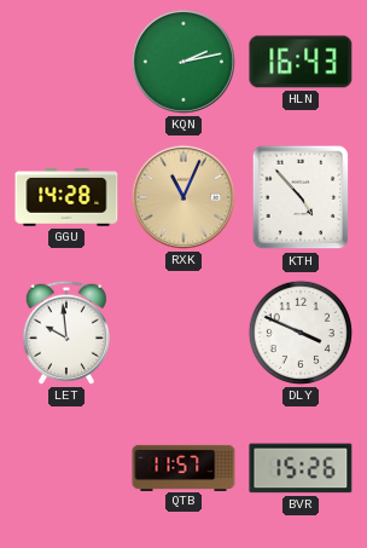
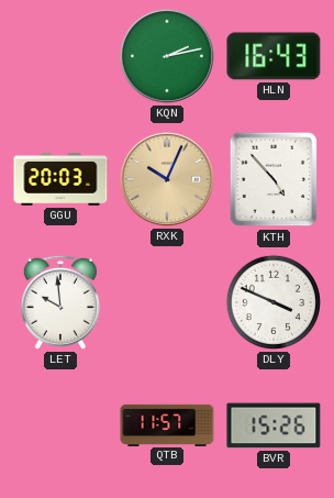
GGU: 14:28 -> 20:03 (60, 179)
RXK: 11:04 -> 10:04 (167, 179)
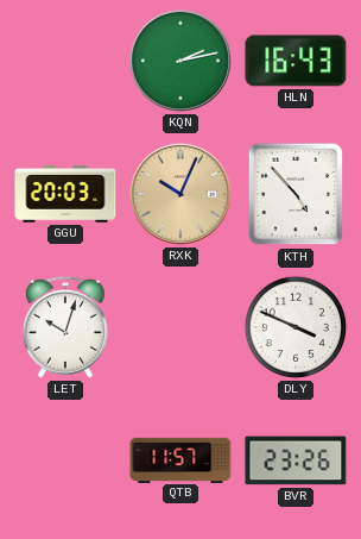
LET: 9:59 -> 10:03 (65, 327)
BVR: 15:26 -> 23:26 (296, 460)
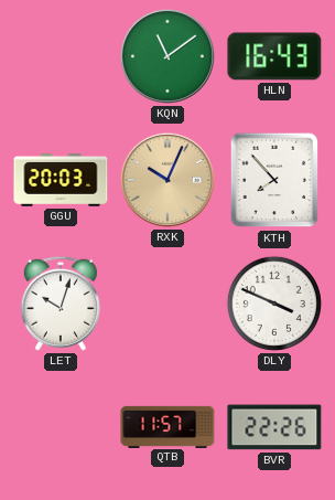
KQN: 2:13 -> 11:09 (167, 56)
KTH: 4:53 -> 7:53 (274, 180)
BVR: 23:26 -> 22:26 (274, 427)
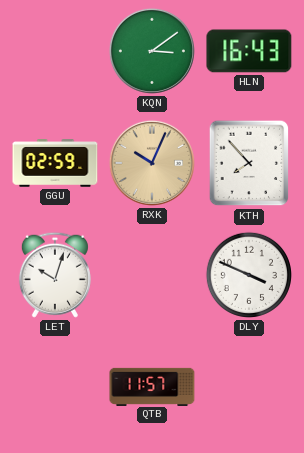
KQN: 11:09 -> 3:09 (152, 51)
GGU: 20:03 -> 02:59 (55, 163)
BVR: 22:26 -> none (274, 427)
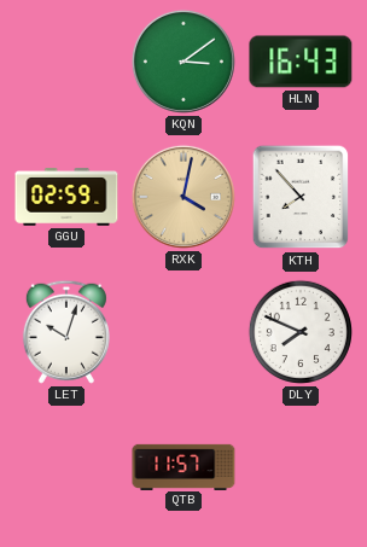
RXK: 10:04 -> 4:02 (183, 197)
DLY: 3:49 -> 7:49 (301, 332)
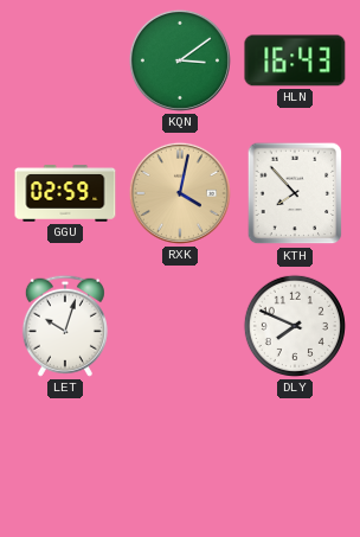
QTB: 11:57 -> none (183, 466)
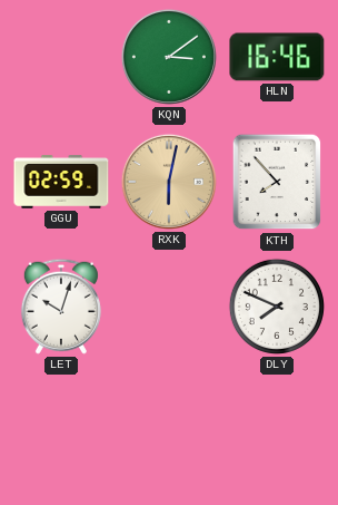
HLN: 16:43 -> 16:46 (277, 57)
RXK: 4:02 -> 6:02 (169, 182)
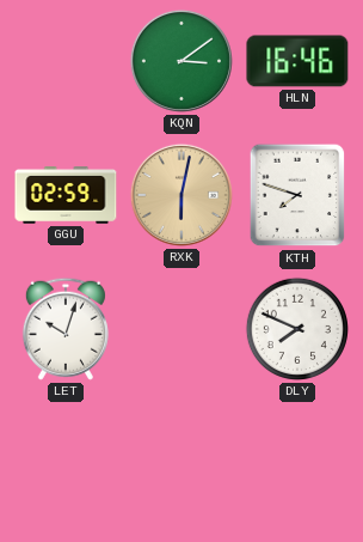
KTH: 7:53 -> 7:48 (297, 195)
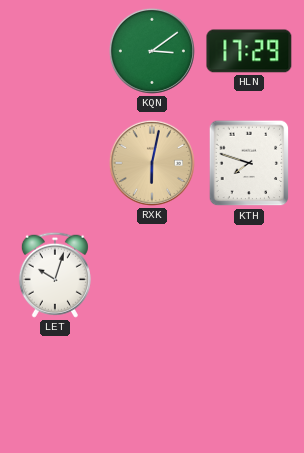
HLN: 16:46 -> 17:29 (249, 51)
GGU: 02:59 -> none (66, 195)
DLY: 7:49 -> none (297, 329)
